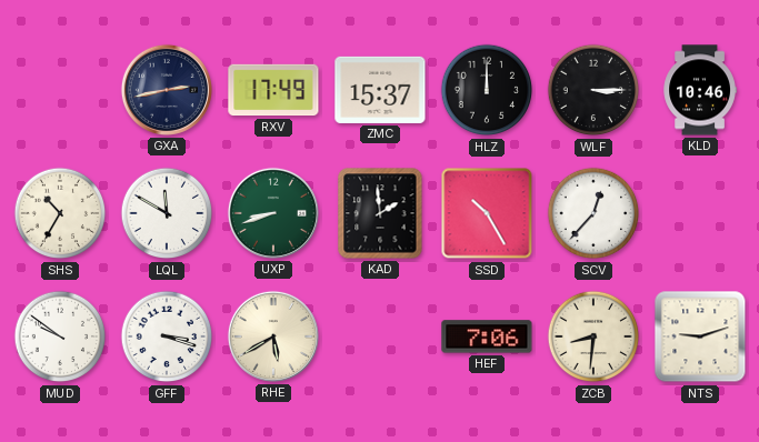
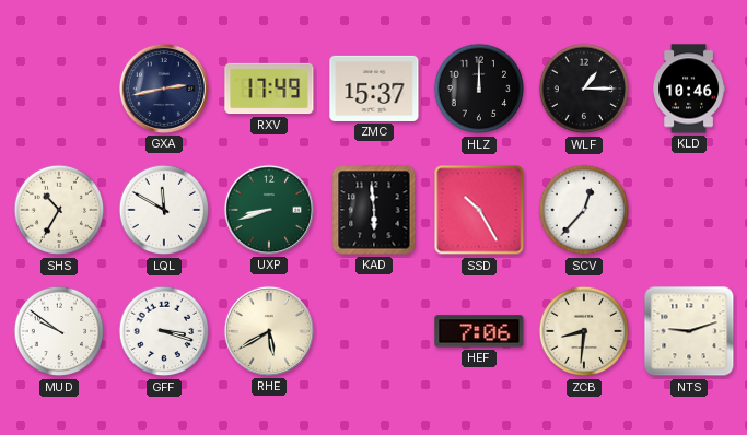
WLF: 3:15 -> 1:15 (584, 89)
KAD: 1:59 -> 5:59 (374, 210)
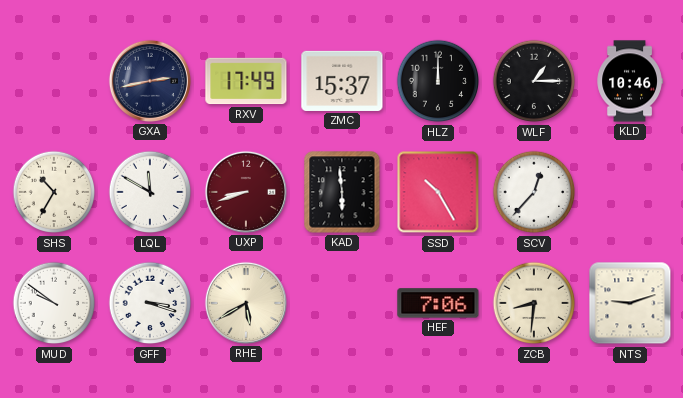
UXP dial: green -> burgundy (246, 192)
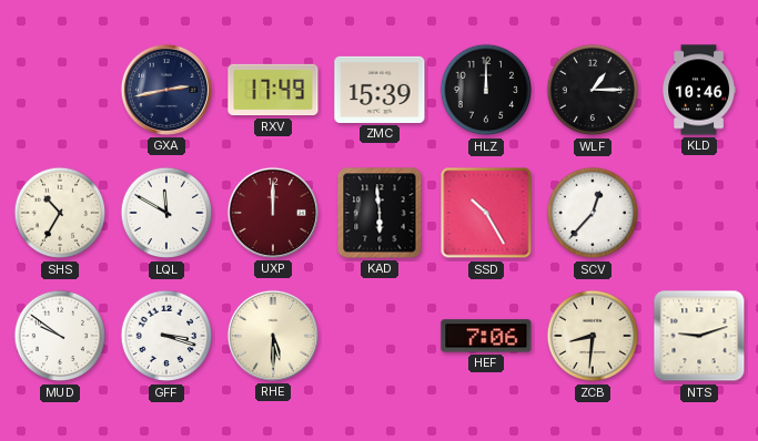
ZMC: 15:37 -> 15:39 (380, 90)
UXP: 8:42 -> 12:00 (273, 213)
RHE: 5:40 -> 5:30 (273, 336)
